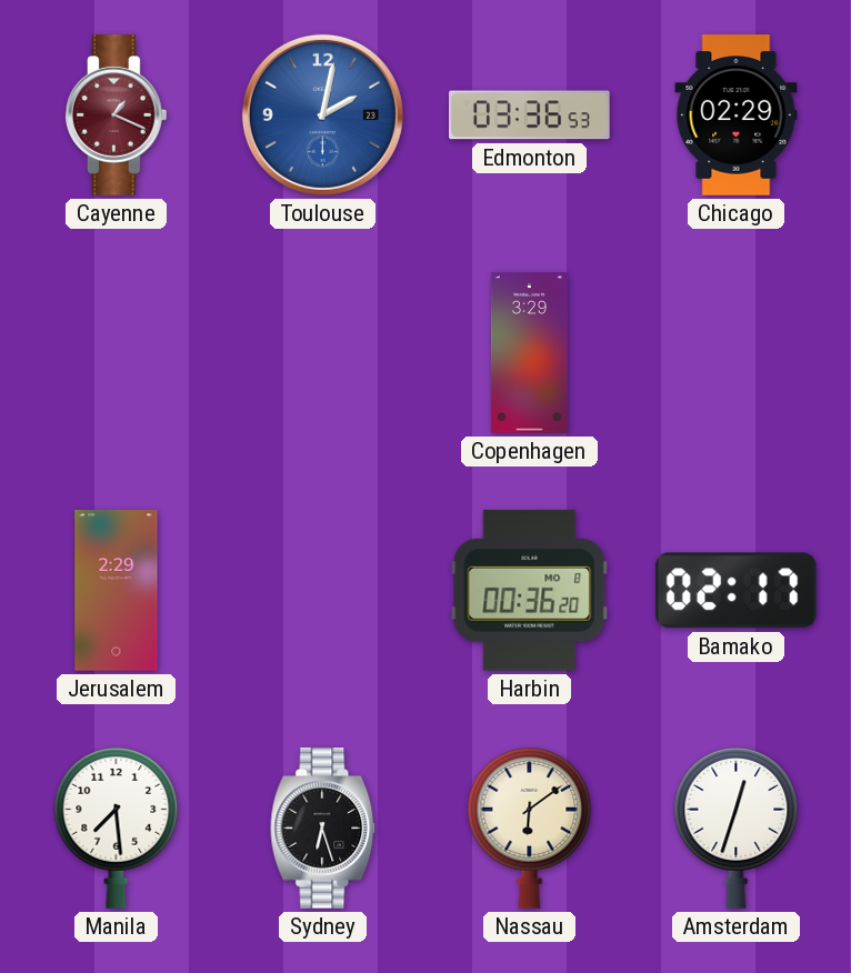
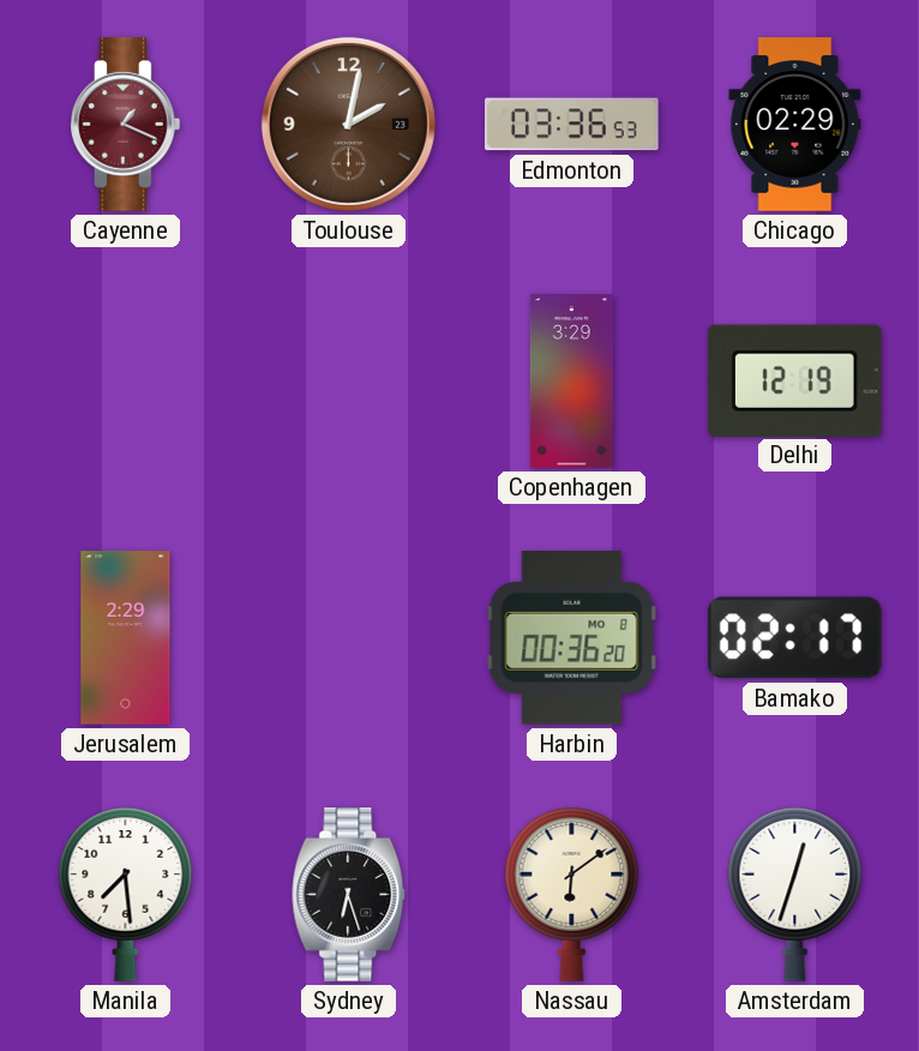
Toulouse dial: blue -> brown (348, 124)
Delhi: none -> 12:19 (794, 380)
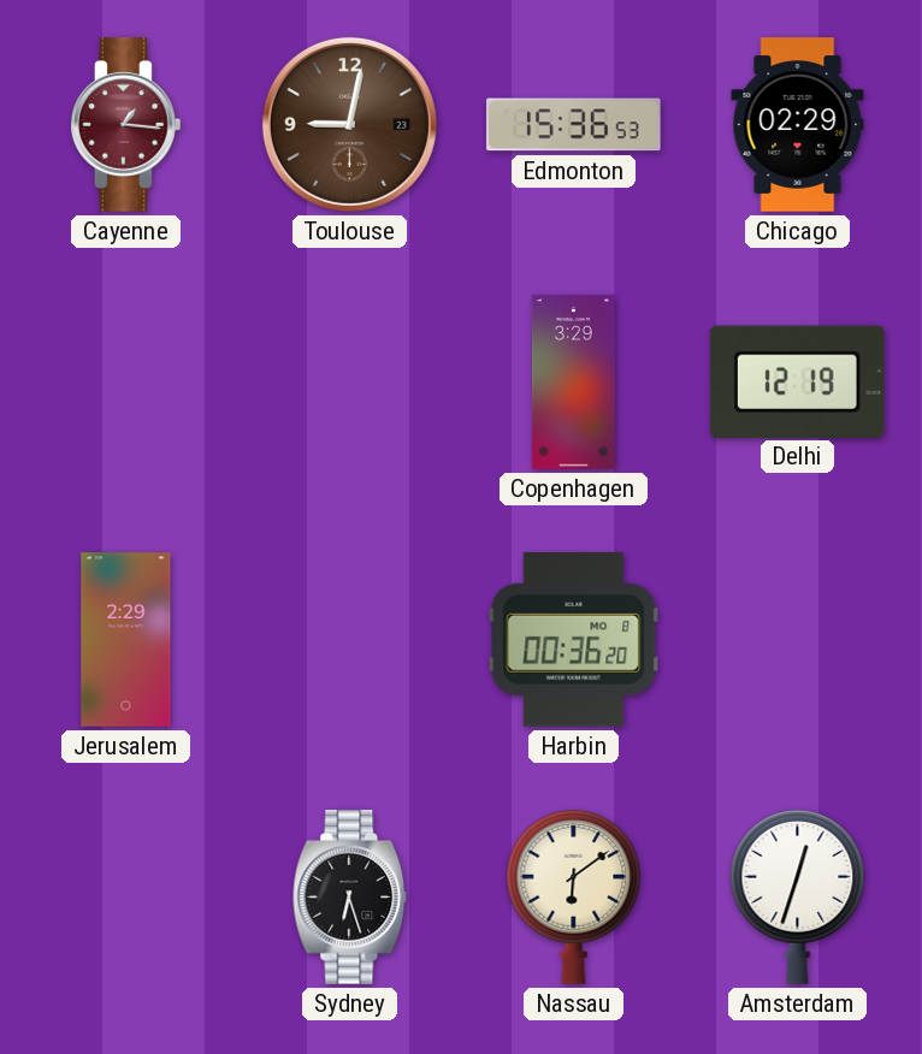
Cayenne: 1:19 -> 1:16 (126, 125)
Toulouse: 2:02 -> 9:02 (349, 124)
Edmonton: 03:36 -> 15:36 (574, 125)
Bamako: 02:17 -> none (794, 638)
Manila: 7:29 -> none (126, 895)
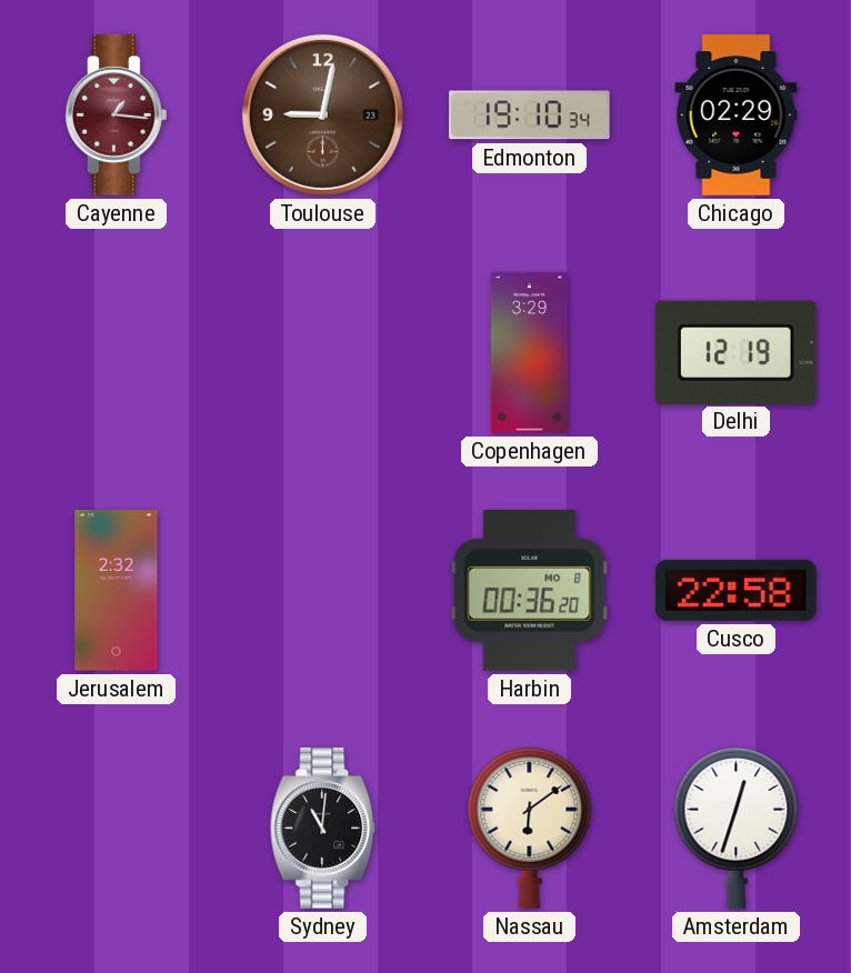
Edmonton: 15:36 -> 19:10 (530, 116)
Jerusalem: 2:29 -> 2:32 (117, 591)
Cusco: none -> 22:58 (737, 590)
Sydney: 6:27 -> 11:01 (323, 829)
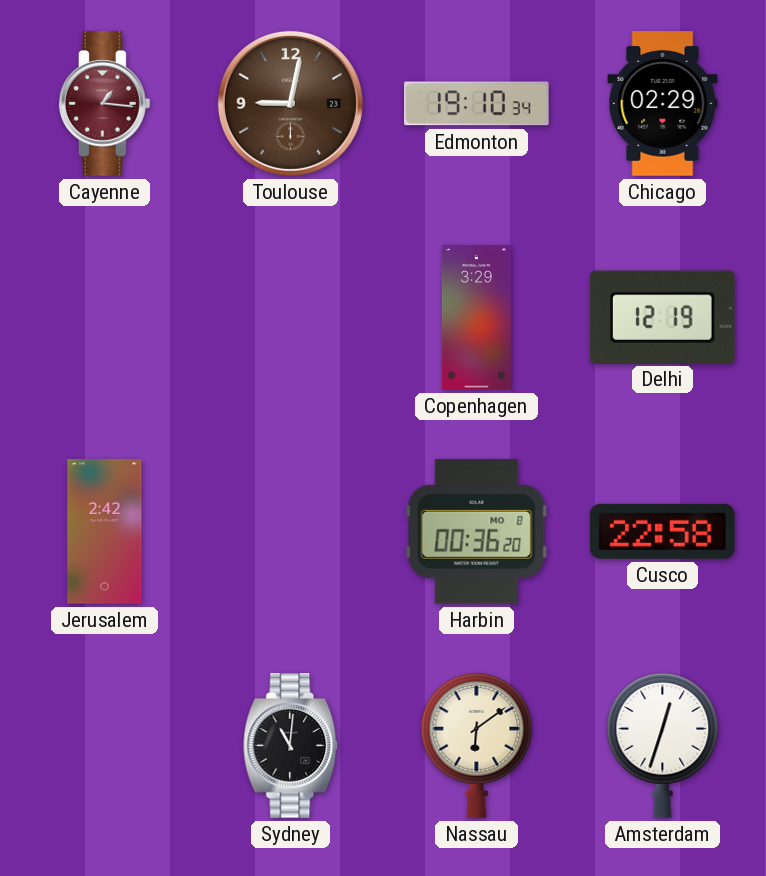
Jerusalem: 2:32 -> 2:42 (105, 532)
